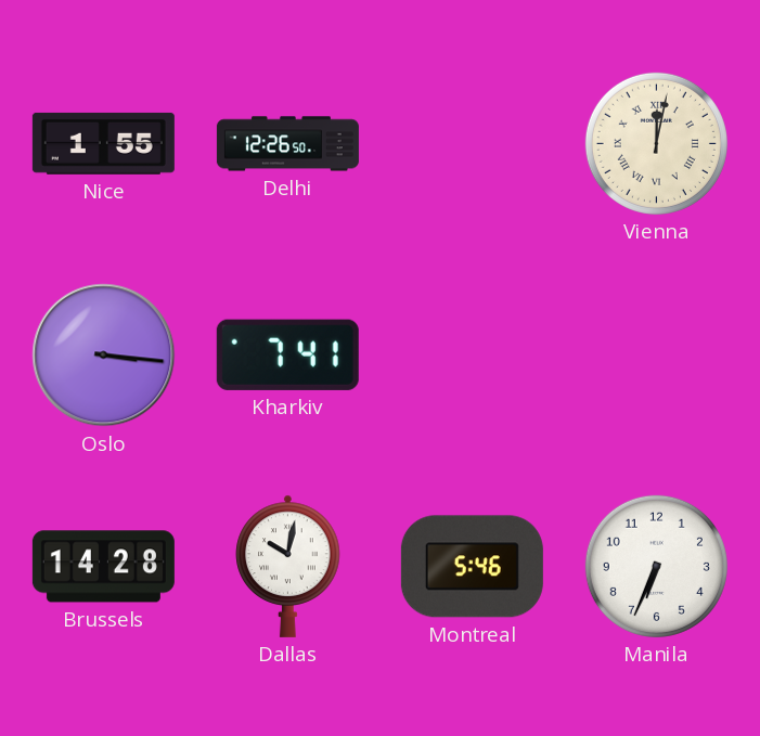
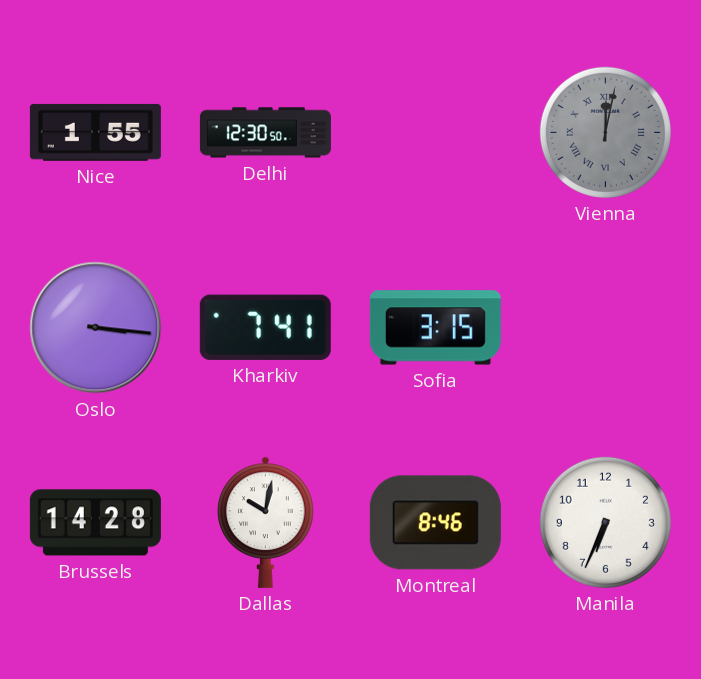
Delhi: 12:26 -> 12:30 (265, 133)
Vienna dial: cream -> grey (605, 132)
Sofia: none -> 3:15 (435, 328)
Montreal: 5:46 -> 8:46 (435, 523)
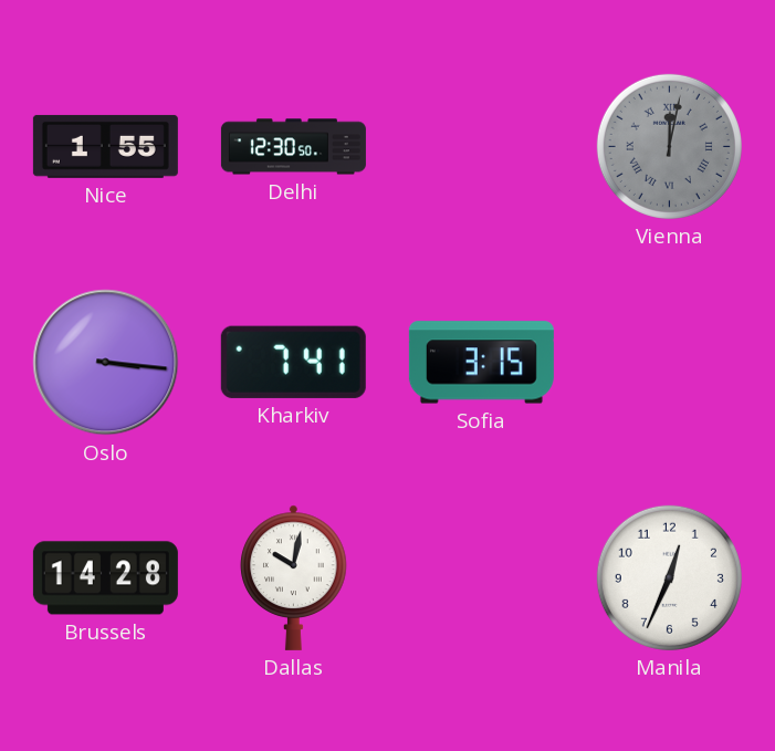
Montreal: 8:46 -> none (435, 523)
Manila: 6:34 -> 12:34 (669, 577)
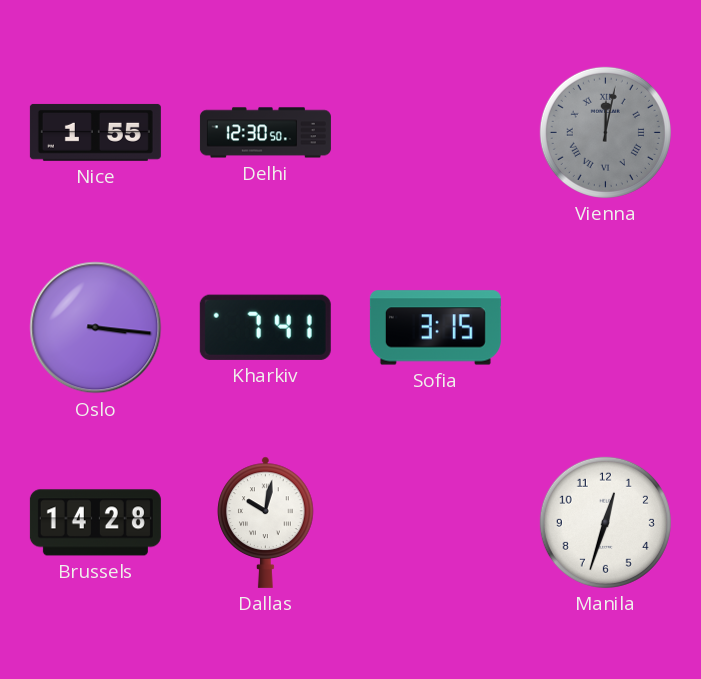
Manila: 12:34 -> 12:33 (605, 522)
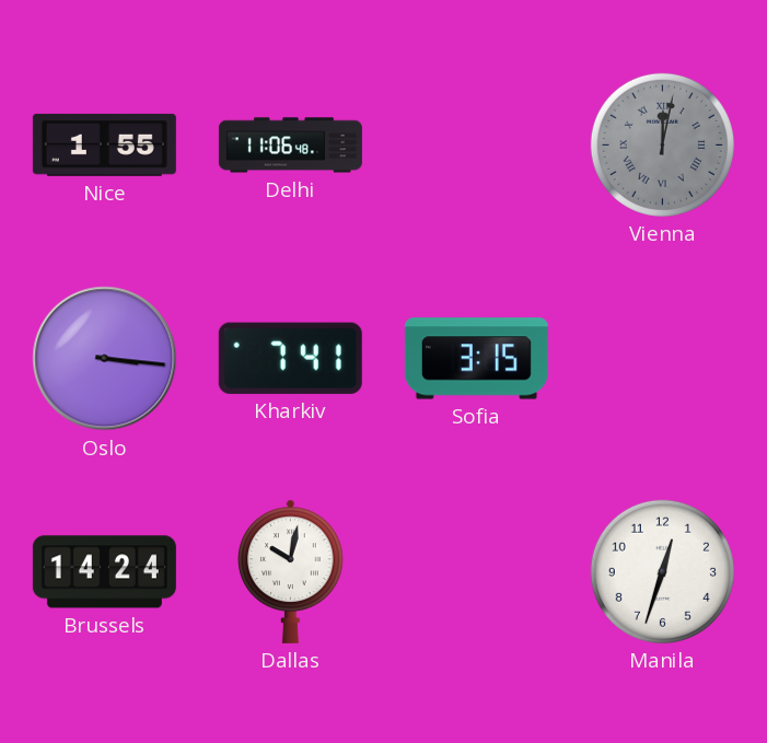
Delhi: 12:30 -> 11:06 (290, 146)
Brussels: 14:28 -> 14:24 (104, 572)
